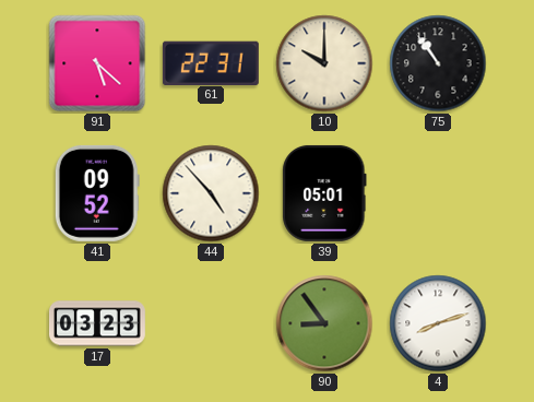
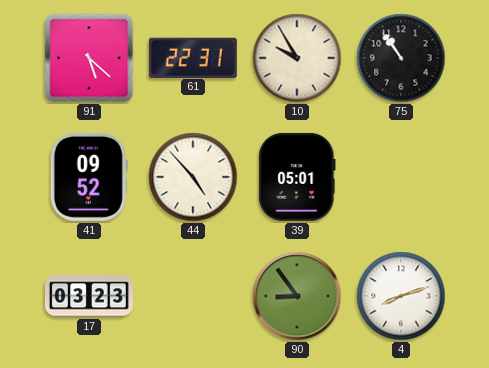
10: 10:00 -> 9:55 (297, 58)
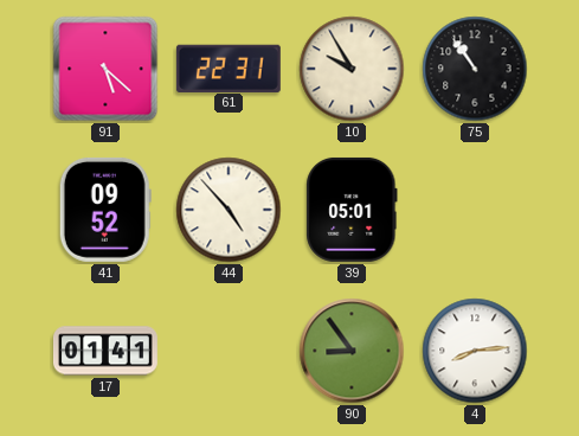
17: 03:23 -> 01:41 (105, 351)
4: 8:12 -> 8:14 (475, 351)
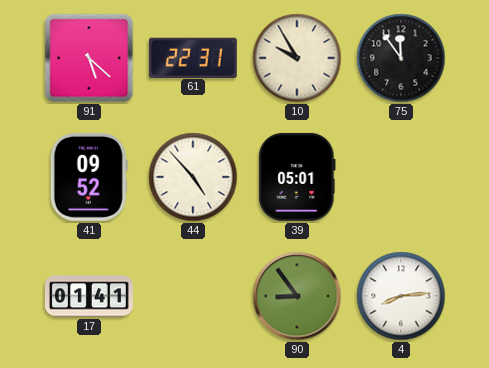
75: 10:54 -> 11:54 (401, 58)
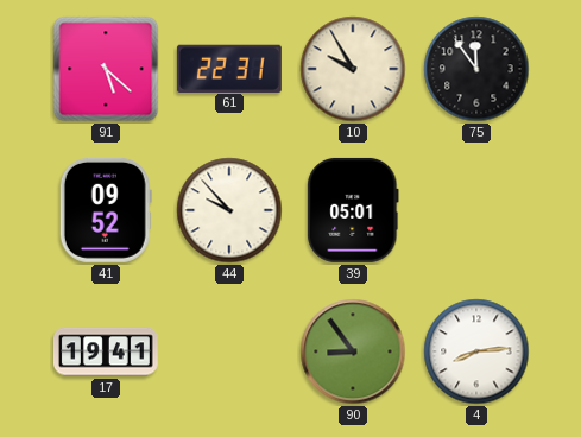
44: 4:53 -> 9:53 (229, 210)
17: 01:41 -> 19:41 (106, 351)
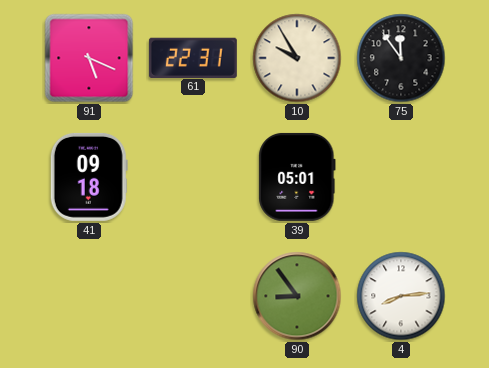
91: 5:22 -> 5:19 (89, 58)
41: 09:52 -> 09:18 (89, 177)
44: 9:53 -> none (229, 210)
17: 19:41 -> none (106, 351)
